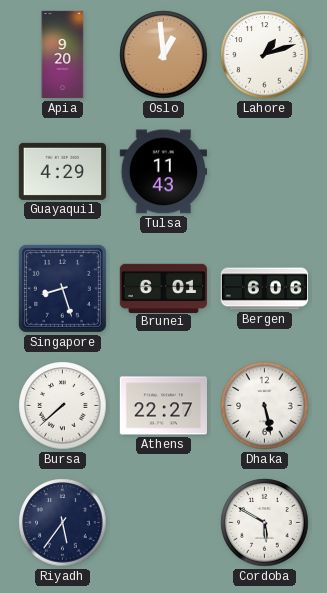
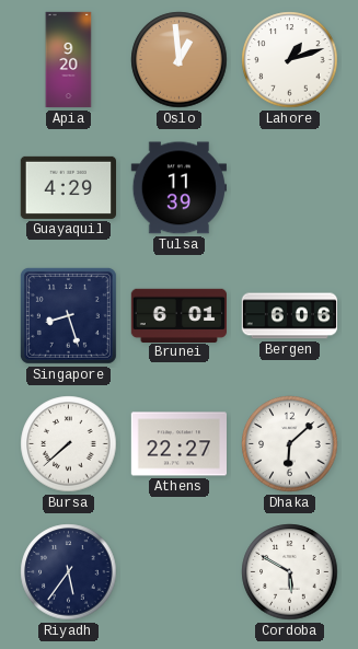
Tulsa: 11:43 -> 11:39 (178, 188)
Dhaka: 5:28 -> 6:08 (290, 444)
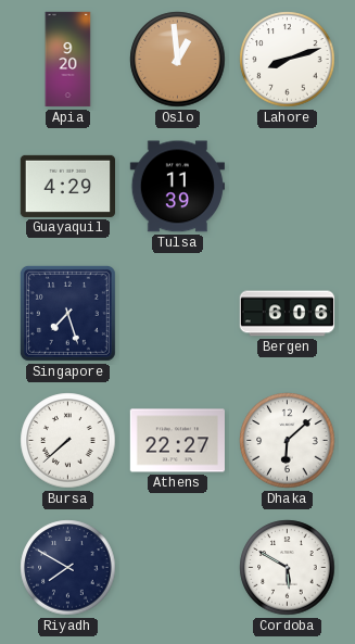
Lahore: 1:12 -> 8:12 (288, 60)
Singapore: 8:27 -> 7:27 (67, 313)
Brunei: 6:01 -> none (178, 315)
Riyadh: 5:36 -> 7:50 (68, 568)
